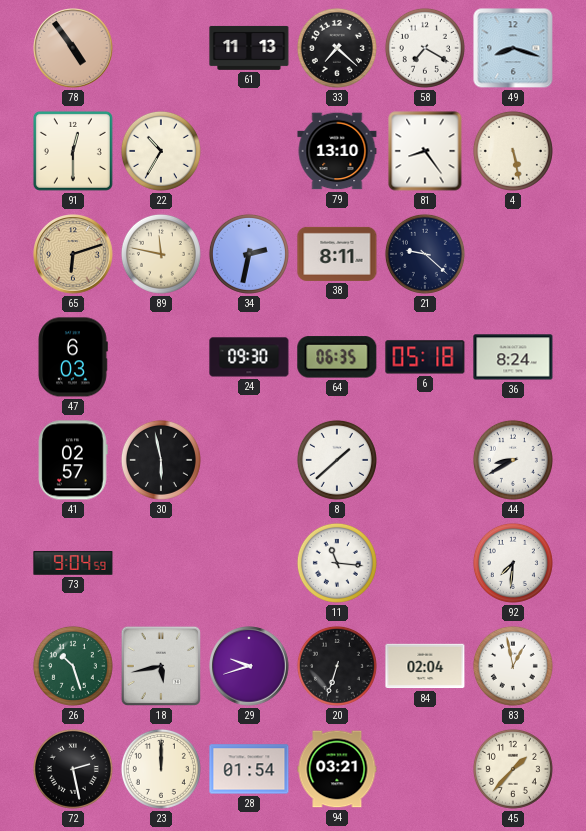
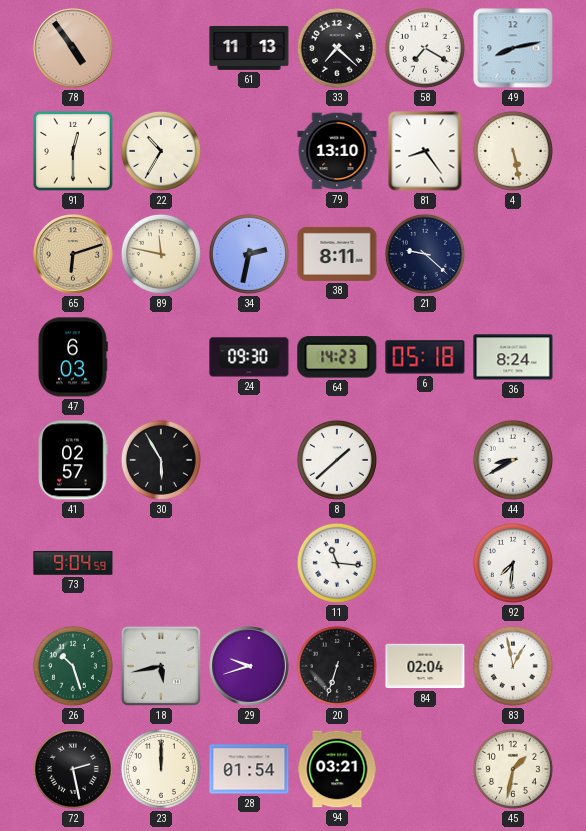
49: 8:18 -> 8:13 (513, 48)
64: 06:35 -> 14:23 (337, 357)
30: 5:58 -> 5:55 (161, 460)
45: 1:37 -> 1:32 (513, 769)
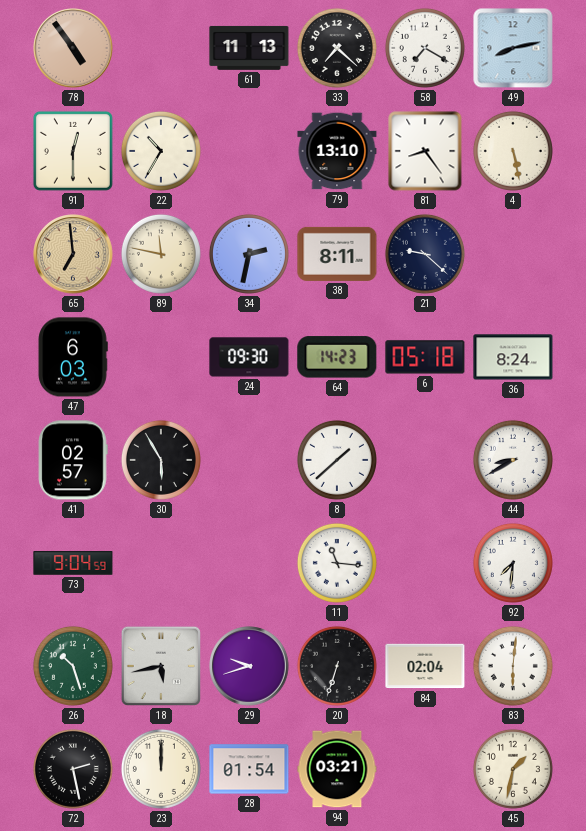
65: 6:12 -> 6:59 (73, 254)
83: 12:58 -> 6:01 (513, 666)
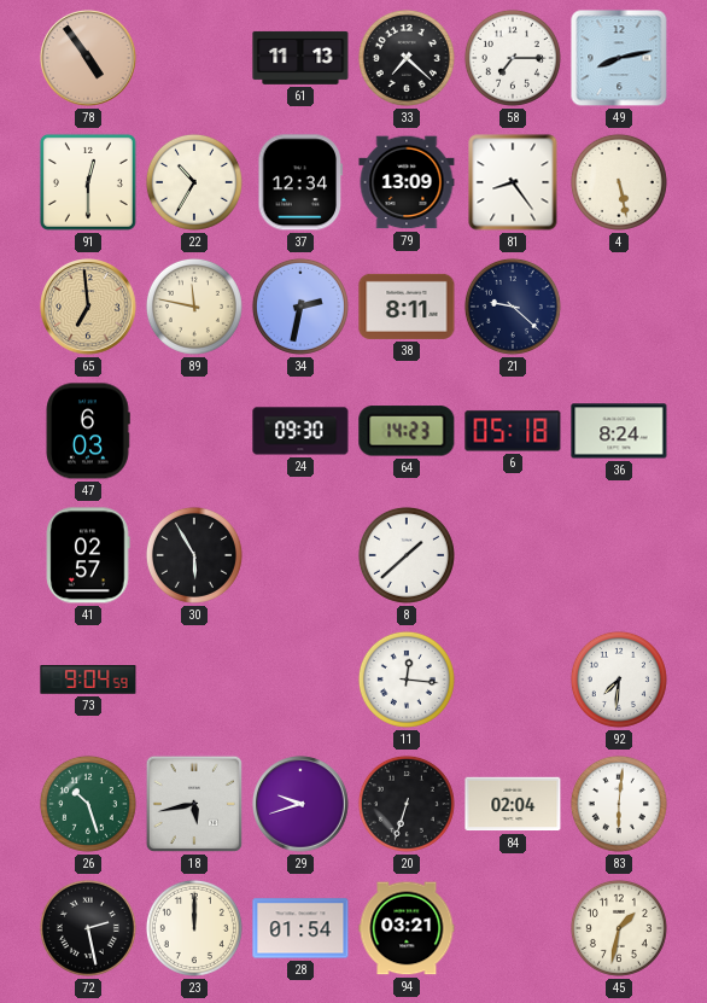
58: 7:20 -> 7:15 (513, 58)
37: none -> 12:34 (300, 182)
79: 13:10 -> 13:09 (407, 182)
44: 8:40 -> none (513, 460)
11: 11:16 -> 12:16 (407, 680)
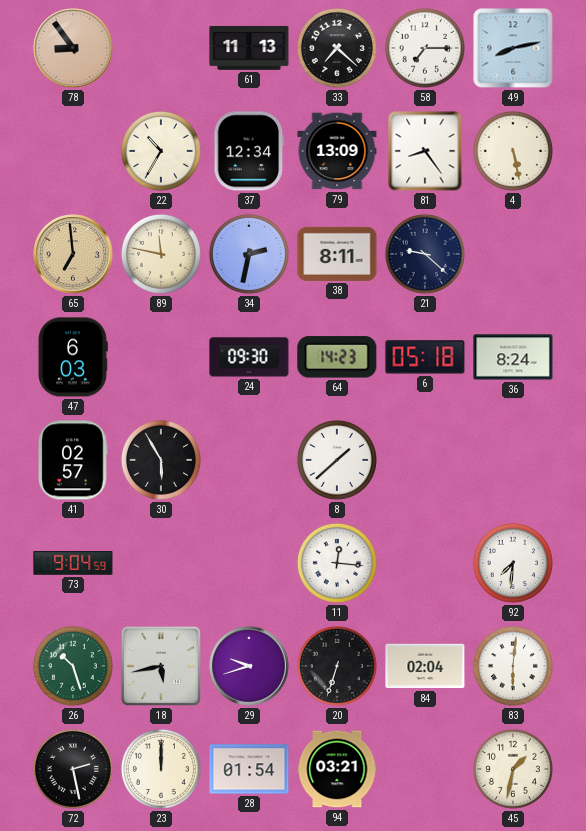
78: 4:54 -> 8:54 (73, 48)
91: 12:30 -> none (88, 182)
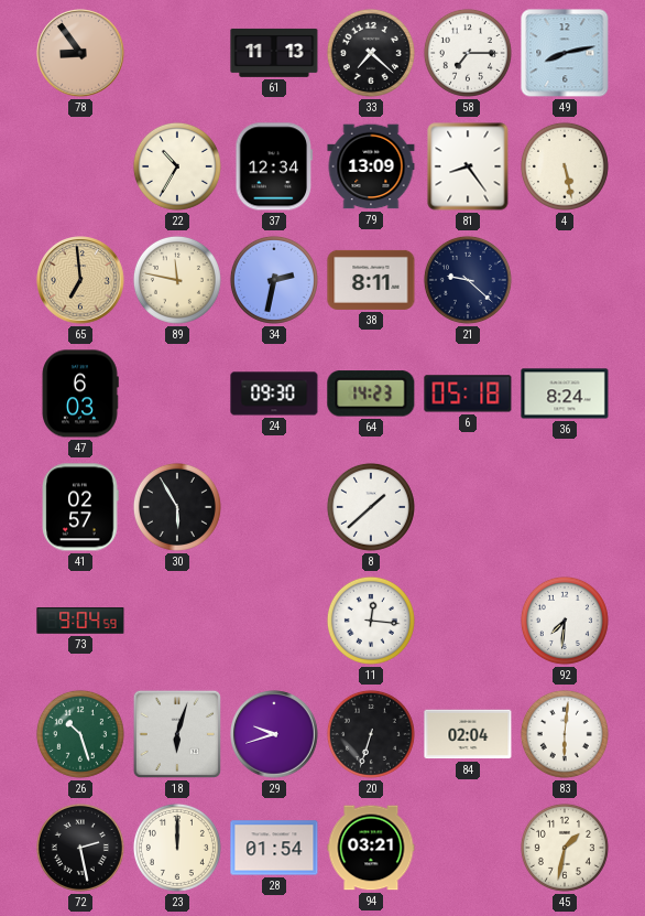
18: 5:43 -> 6:03 (177, 734)
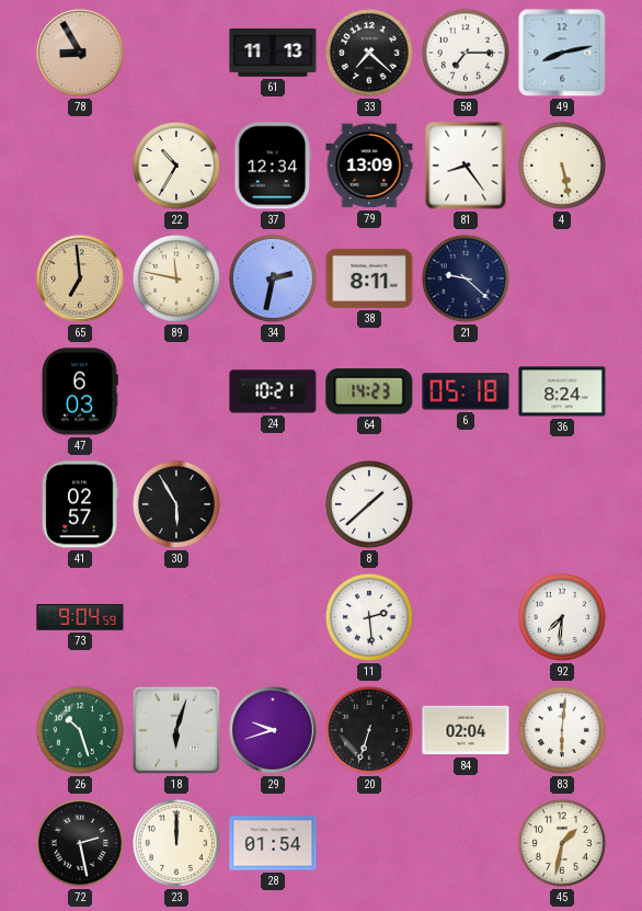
78: 8:54 -> 8:55 (80, 53)
24: 09:30 -> 10:21 (273, 391)
11: 12:16 -> 2:29 (369, 617)
94: 03:21 -> none (371, 848)
